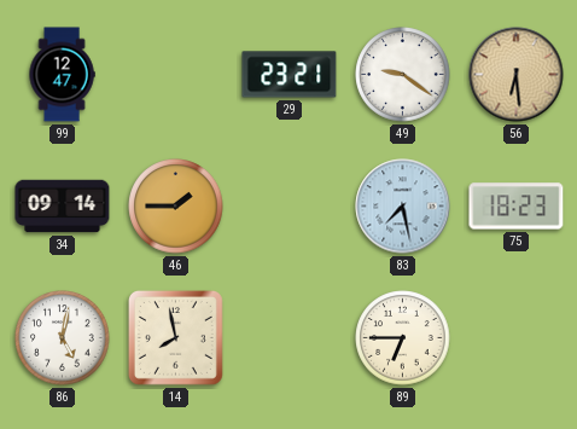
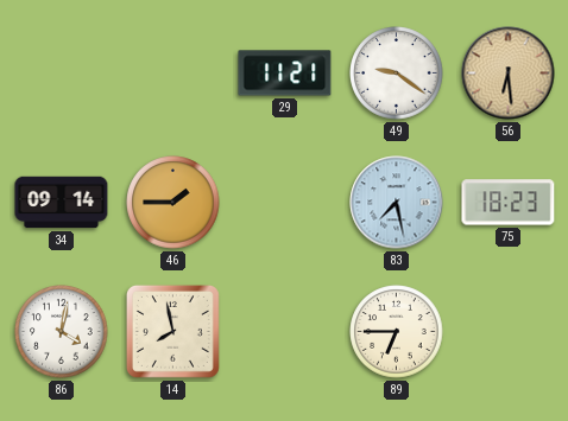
99: 12:47 -> none (62, 75)
29: 23:21 -> 11:21 (285, 74)
86: 5:02 -> 4:02 (62, 332)
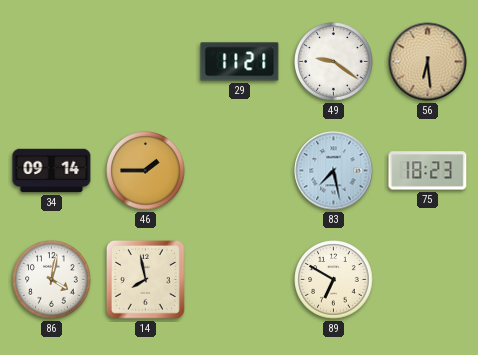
89: 6:45 -> 6:50 (334, 280)
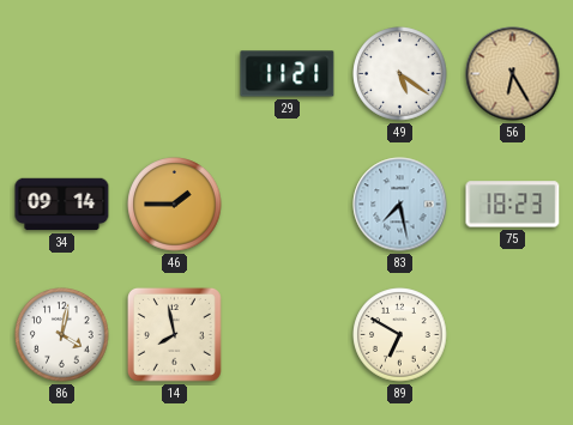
49: 9:21 -> 5:21 (400, 74)
56: 6:29 -> 6:25 (513, 74)
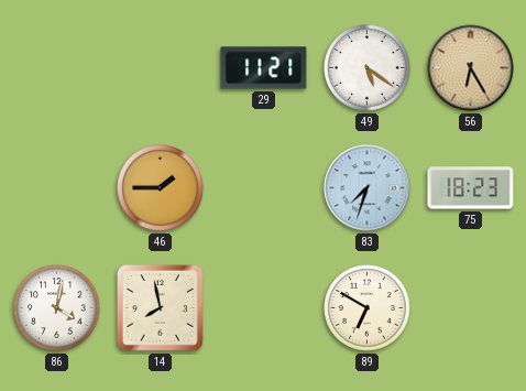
34: 09:14 -> none (62, 205)
83: 7:28 -> 7:33 (368, 188)
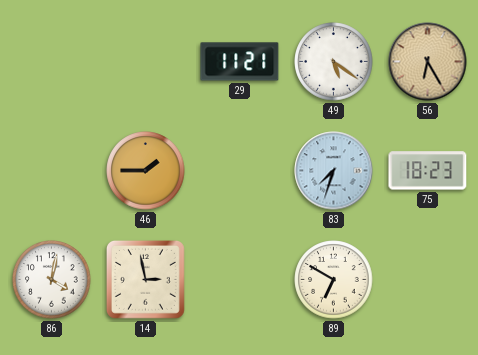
14: 7:58 -> 2:58 (146, 280)
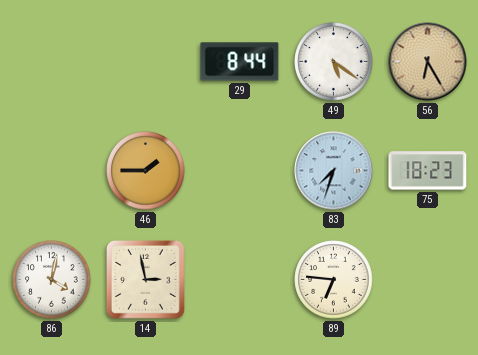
29: 11:21 -> 8:44 (240, 62)
89: 6:50 -> 6:46 (334, 280)
